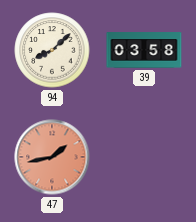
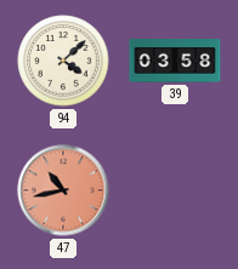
94: 8:08 -> 4:08 (63, 61)
47: 1:43 -> 10:43 (63, 190)
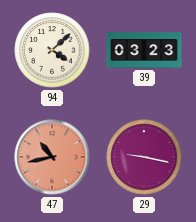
39: 03:58 -> 03:23 (144, 50)
29: none -> 9:17 (144, 157)
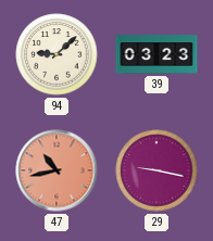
94: 4:08 -> 9:08 (57, 54)
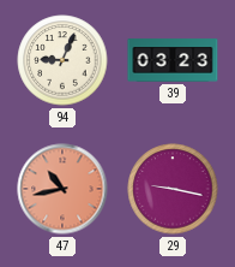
94: 9:08 -> 9:04 (62, 60)
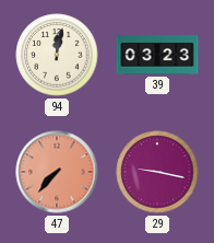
94: 9:04 -> 12:02 (57, 55)
47: 10:43 -> 7:37 (57, 172)
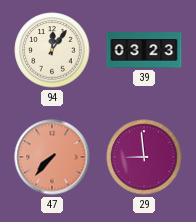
94: 12:02 -> 12:06 (52, 50)
29: 9:17 -> 8:59 (144, 157)
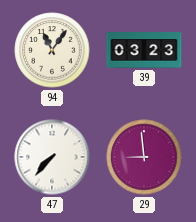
94: 12:06 -> 11:06 (52, 50)
47 dial: salmon -> white (52, 157)
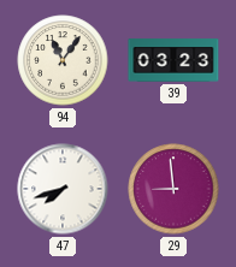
47: 7:37 -> 7:42 (63, 189)
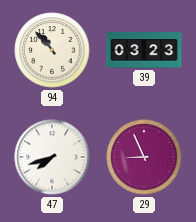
94: 11:06 -> 10:53 (52, 50)
29: 8:59 -> 8:56 (144, 157)
